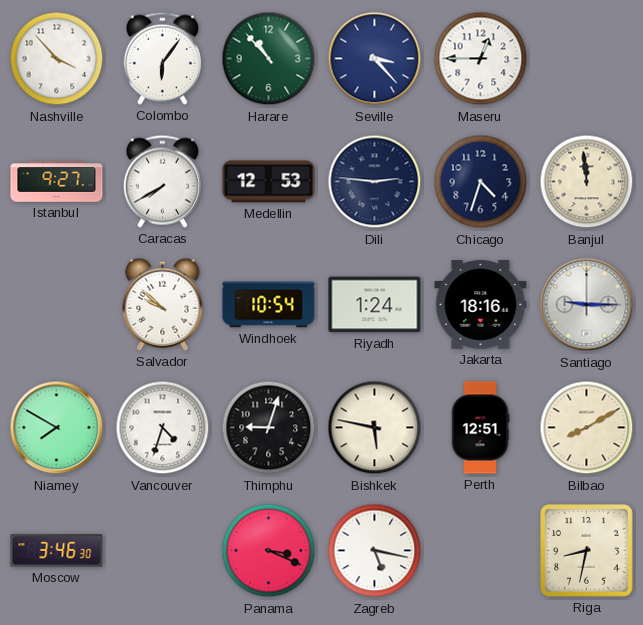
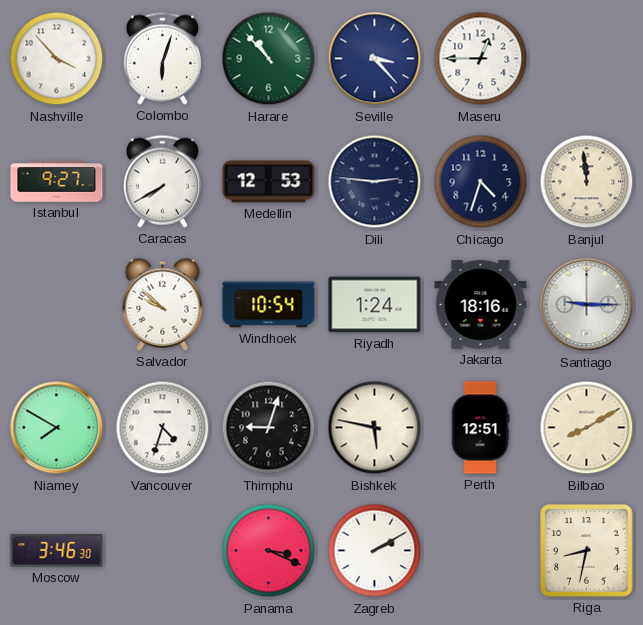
Colombo: 6:06 -> 6:03 (162, 58)
Zagreb: 5:17 -> 2:10 (375, 551)
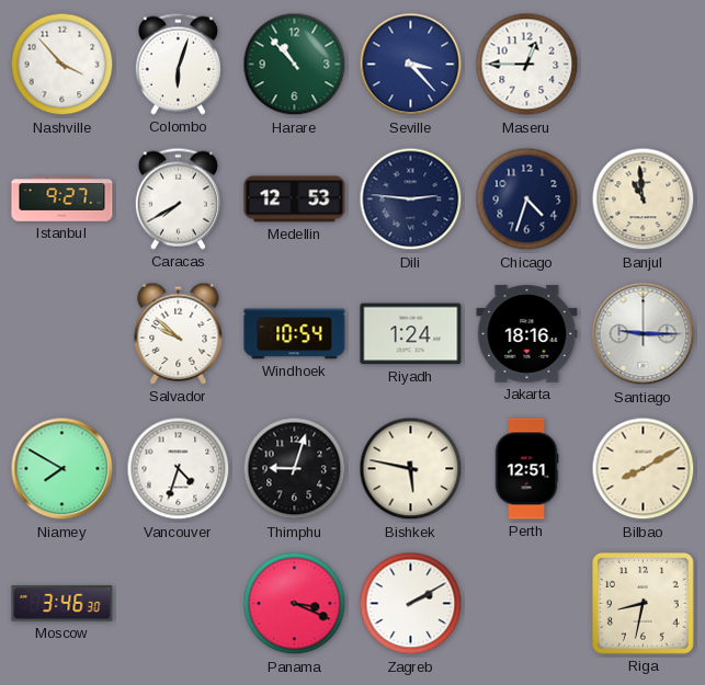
Banjul: 11:59 -> 10:59 (644, 199)
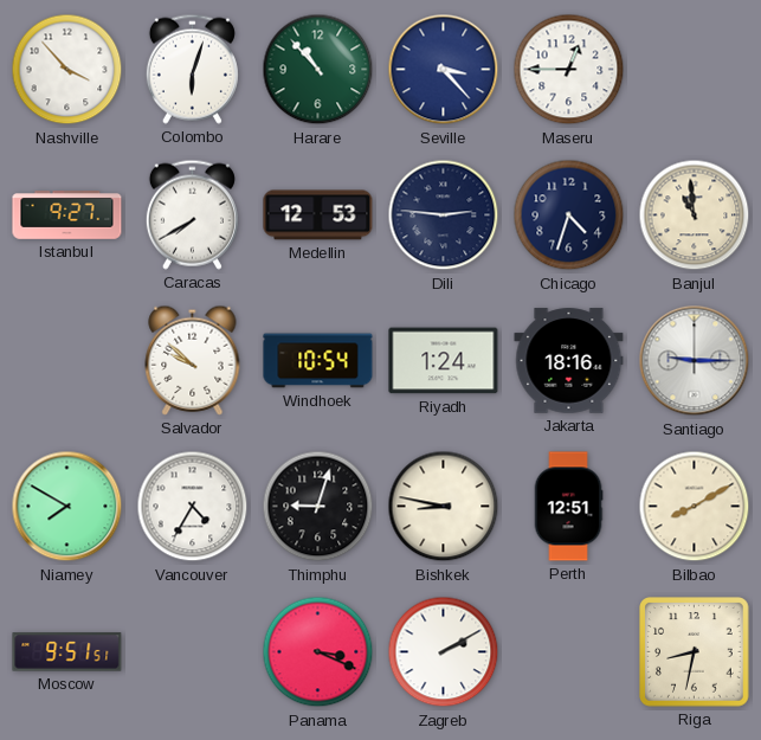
Vancouver: 4:33 -> 4:35 (193, 507)
Bishkek: 5:47 -> 8:47 (444, 507)
Moscow: 3:46 -> 9:51 (67, 652)
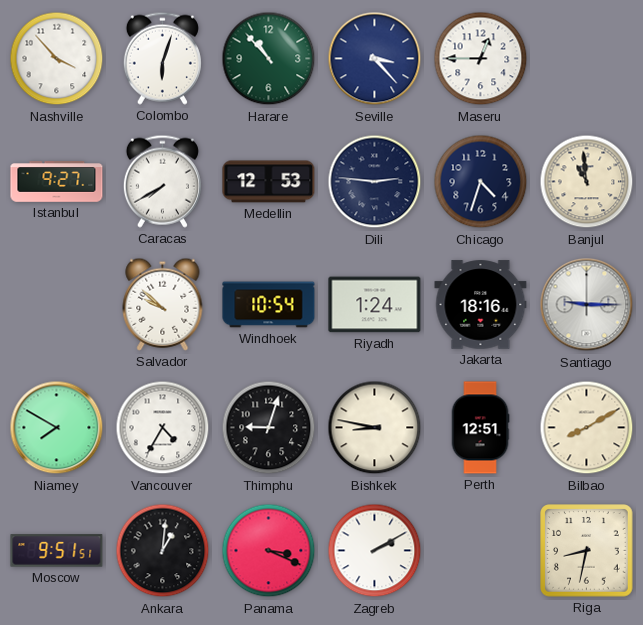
Ankara: none -> 1:01 (163, 551)
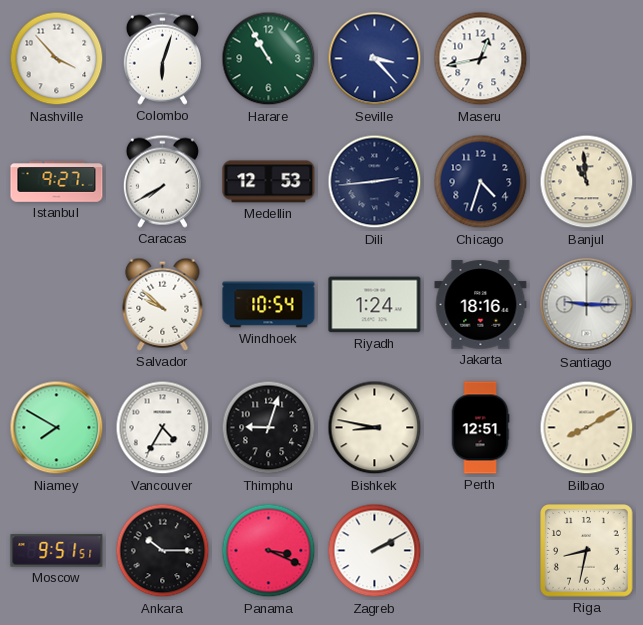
Harare: 10:53 -> 10:55 (269, 59)
Maseru: 12:45 -> 12:43 (481, 59)
Dili: 2:46 -> 2:44 (375, 182)
Ankara: 1:01 -> 10:15 (163, 551)
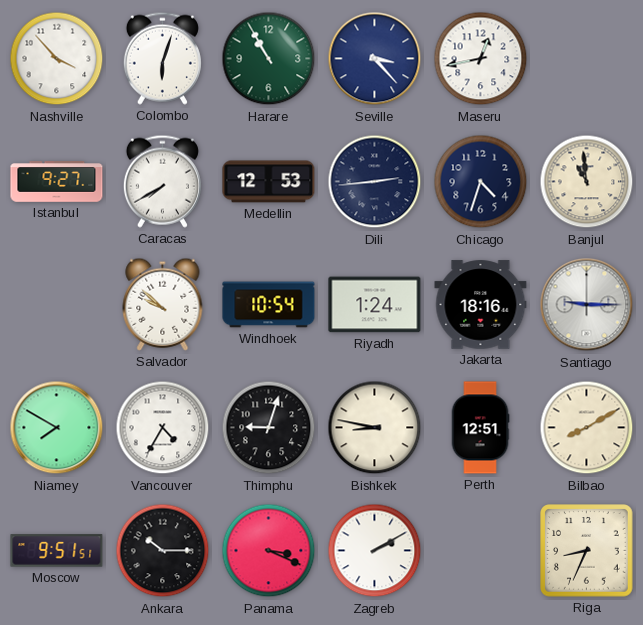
Riga: 8:32 -> 8:34 (587, 551)
